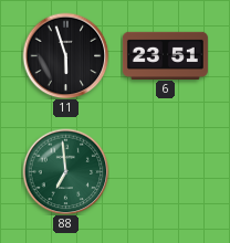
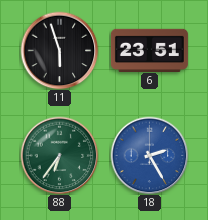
88: 6:59 -> 6:36 (59, 155)
18: none -> 2:25 (149, 155)
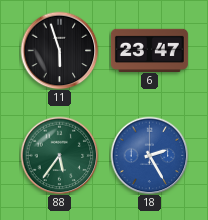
6: 23:51 -> 23:47 (149, 50)
88: 6:36 -> 5:36 (59, 155)
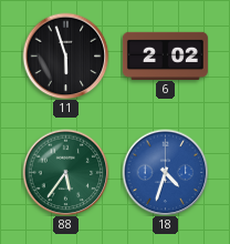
6: 23:47 -> 2:02 (165, 55)
18: 2:25 -> 4:33 (165, 172)
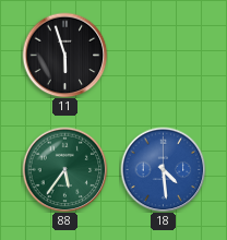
6: 2:02 -> none (165, 55)
18: 4:33 -> 4:29 (163, 169)
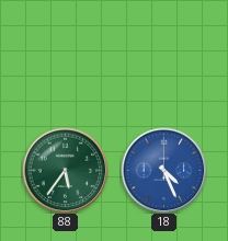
11: 5:57 -> none (64, 55)
18: 4:29 -> 4:26 (163, 170)
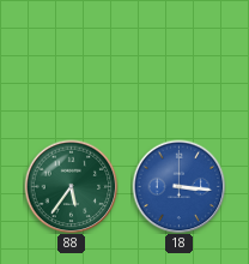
18: 4:26 -> 3:16 (178, 186)
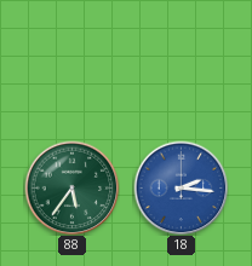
18: 3:16 -> 2:16 (181, 187)
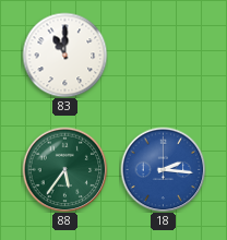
83: none -> 11:00 (64, 55)
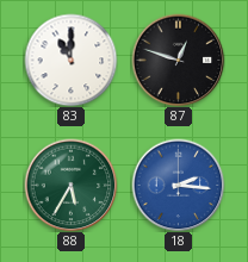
87: none -> 12:48 (178, 60)
88: 5:36 -> 5:35 (70, 185)
